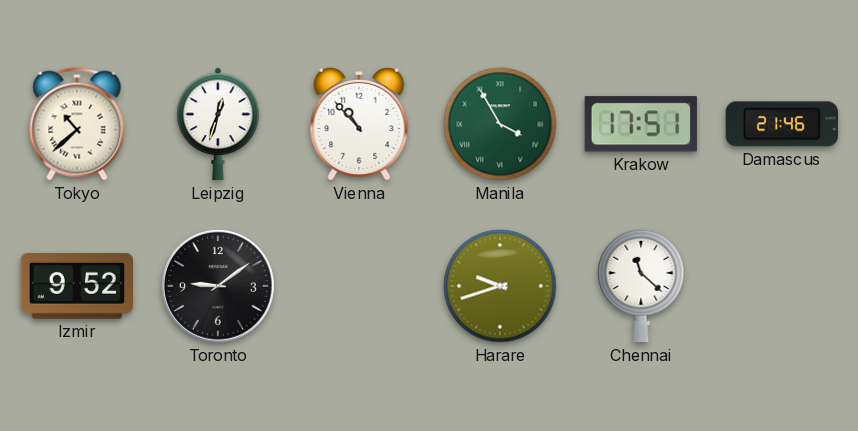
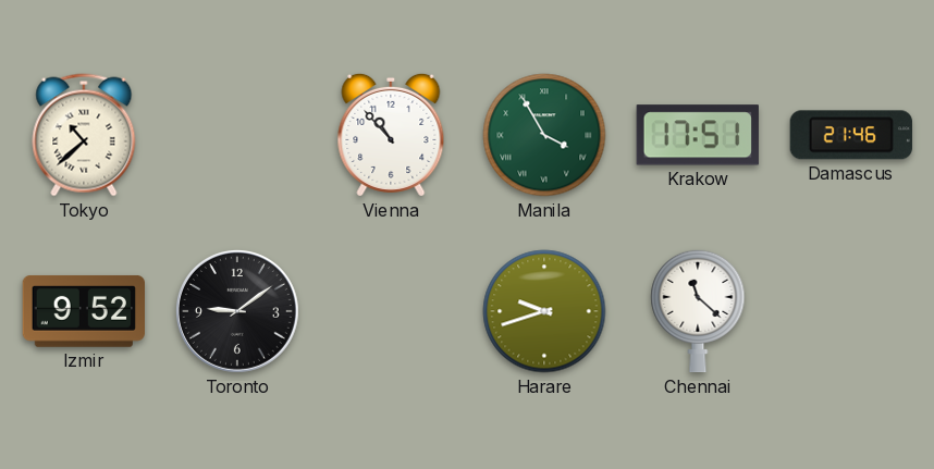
Leipzig: 12:33 -> none (218, 124)
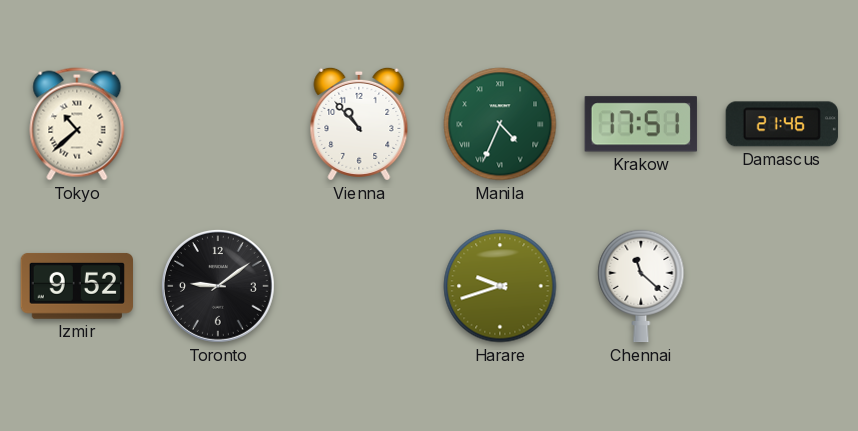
Manila: 3:55 -> 4:34 (500, 124)
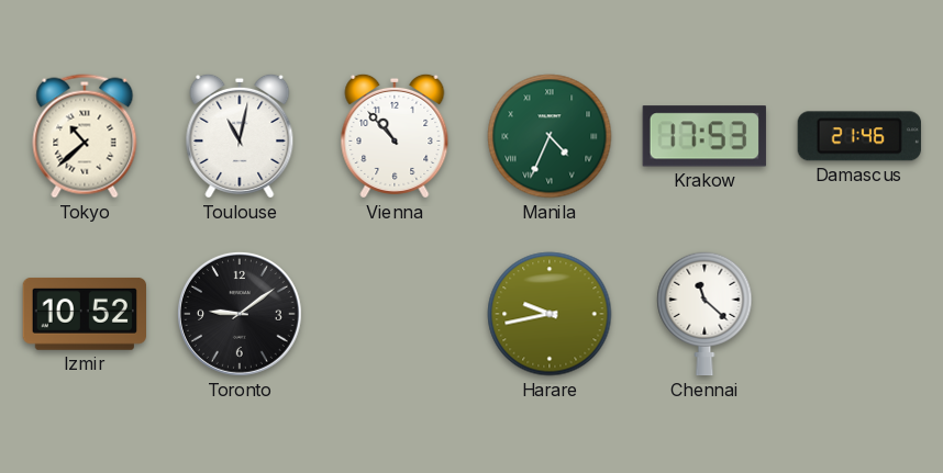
Toulouse: none -> 11:02 (240, 136)
Krakow: 17:51 -> 17:53 (705, 136)
Izmir: 9:52 -> 10:52 (84, 314)
Harare: 9:42 -> 9:43 (550, 314)
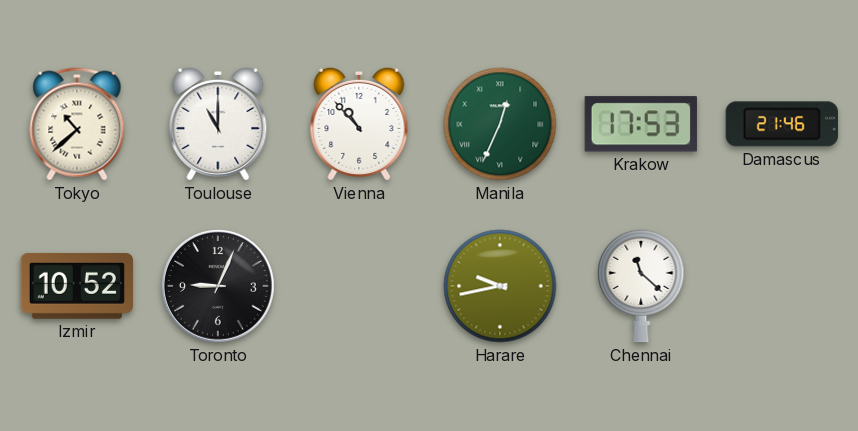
Toulouse: 11:02 -> 11:00 (218, 124)
Manila: 4:34 -> 12:34 (500, 124)
Toronto: 9:09 -> 9:04 (218, 286)
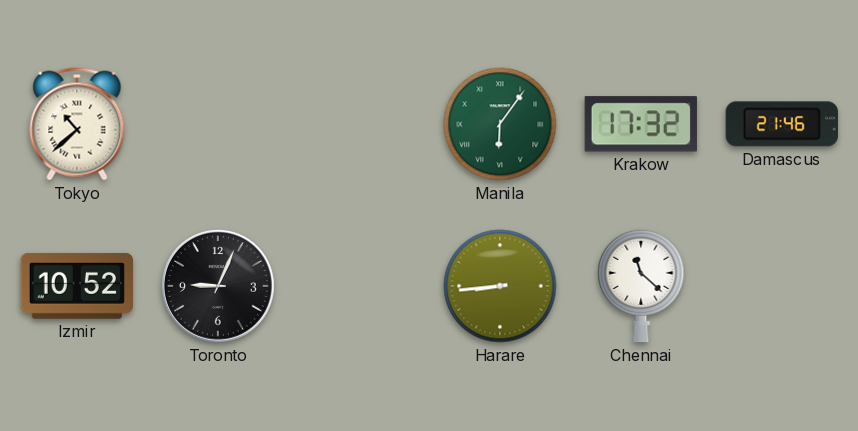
Toulouse: 11:00 -> none (218, 124)
Vienna: 10:53 -> none (359, 124)
Manila: 12:34 -> 6:06 (500, 124)
Krakow: 17:53 -> 17:32 (641, 124)
Harare: 9:43 -> 8:44 (500, 286)
